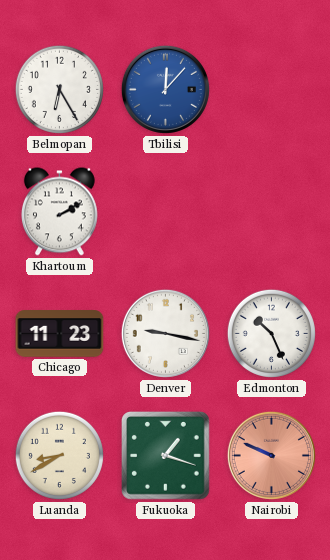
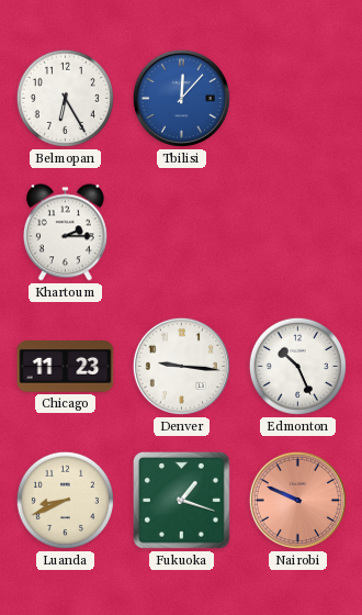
Khartoum: 2:10 -> 2:15 (65, 233)
Denver: 9:17 -> 9:16 (181, 366)
Luanda: 8:40 -> 8:41 (65, 500)
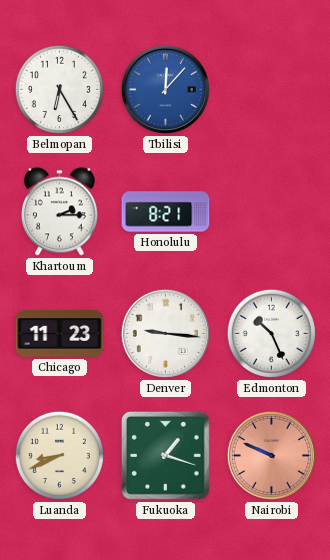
Honolulu: none -> 8:21 (166, 212)
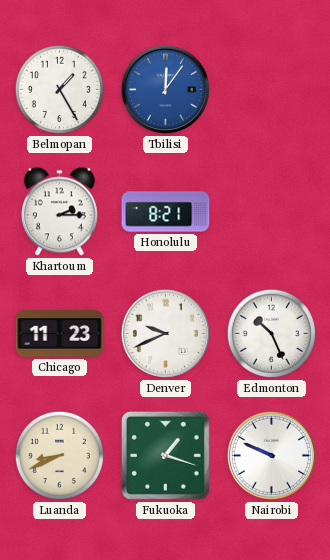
Belmopan: 6:25 -> 1:25 (59, 89)
Tbilisi: 12:07 -> 12:06 (165, 89)
Denver: 9:16 -> 9:41 (165, 333)
Nairobi dial: salmon -> white (271, 455)
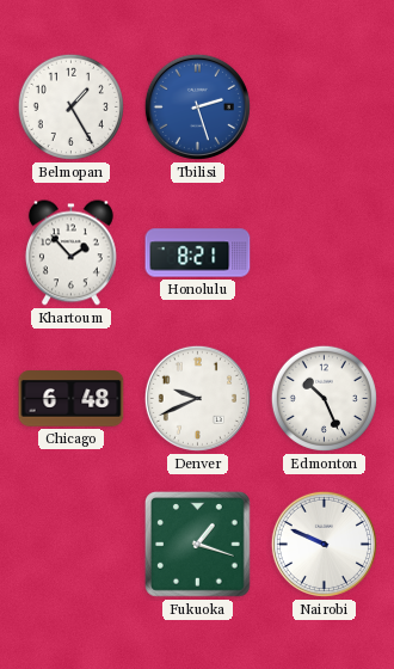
Tbilisi: 12:06 -> 2:27 (197, 106)
Khartoum: 2:15 -> 1:53 (70, 253)
Chicago: 11:23 -> 6:48 (72, 399)
Luanda: 8:41 -> none (59, 455)
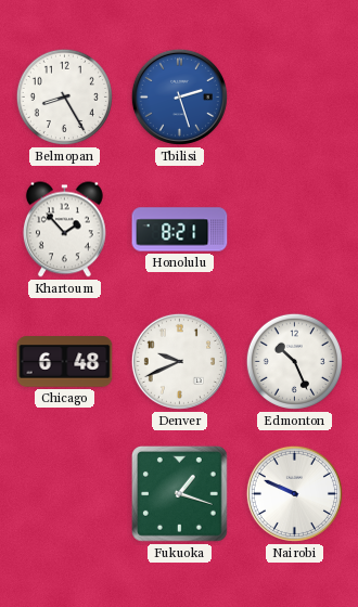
Belmopan: 1:25 -> 8:25 (64, 96)
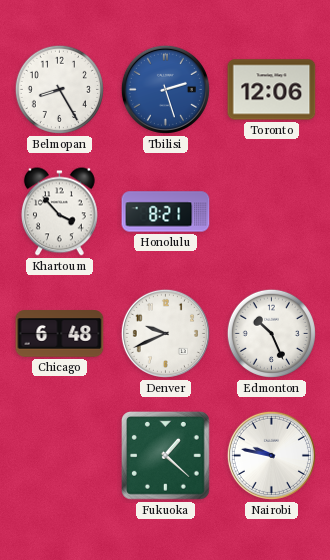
Toronto: none -> 12:06 (272, 90)
Khartoum: 1:53 -> 3:53 (59, 212)
Fukuoka: 1:18 -> 1:22 (165, 455)
Nairobi: 9:49 -> 9:47 (271, 455)
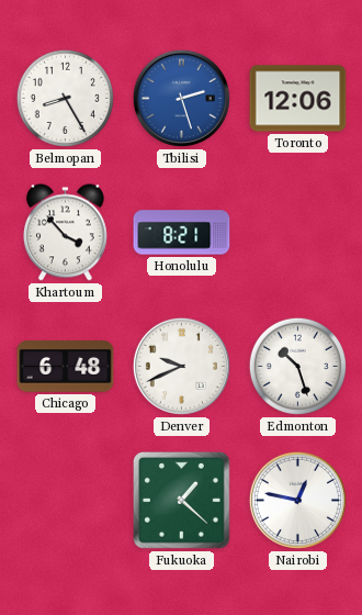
Edmonton: 10:26 -> 10:27 (297, 366)
Nairobi: 9:47 -> 12:47 (297, 500)
